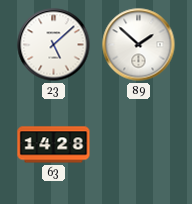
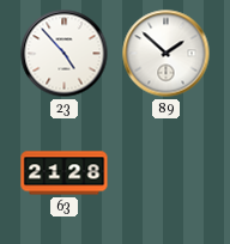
23: 5:08 -> 4:53 (65, 54)
63: 14:28 -> 21:28 (65, 173)
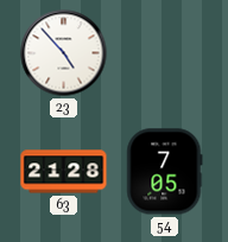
89: 1:52 -> none (167, 54)
54: none -> 7:05 (165, 172)
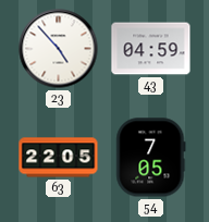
43: none -> 04:59 (151, 49)
63: 21:28 -> 22:05 (59, 158)
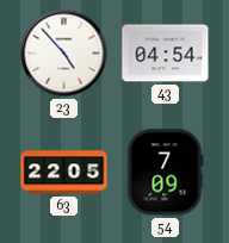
43: 04:59 -> 04:54 (166, 54)
54: 7:05 -> 7:09 (166, 173)
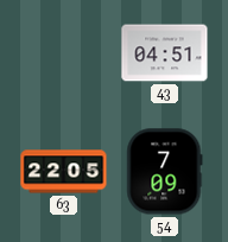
23: 4:53 -> none (64, 54)
43: 04:54 -> 04:51 (165, 53)
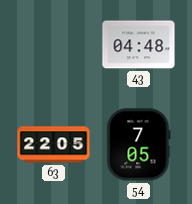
43: 04:51 -> 04:48 (139, 45)
54: 7:09 -> 7:05 (139, 145)
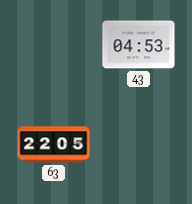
43: 04:48 -> 04:53 (139, 45)
54: 7:05 -> none (139, 145)
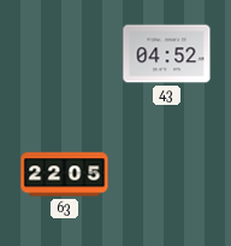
43: 04:53 -> 04:52 (167, 54)
